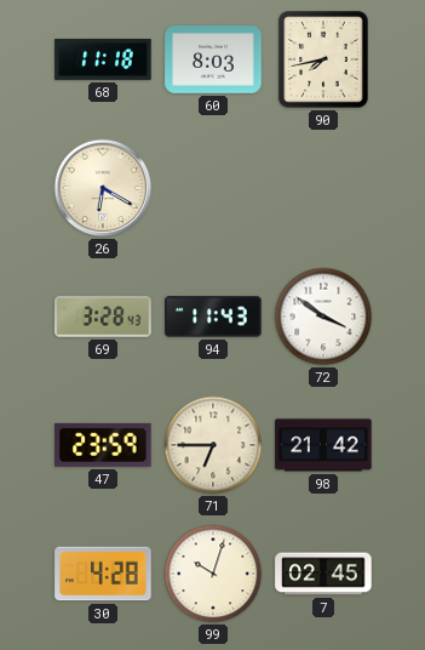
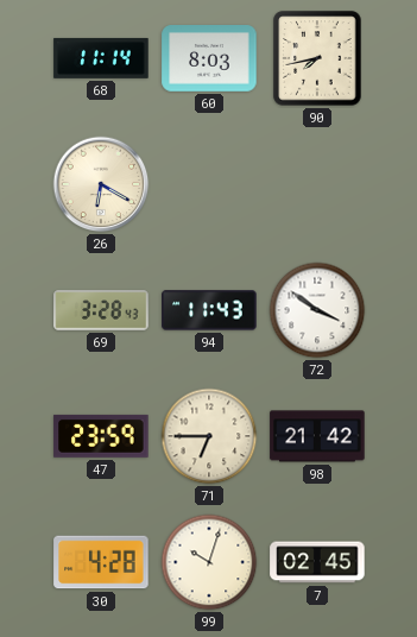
68: 11:18 -> 11:14 (101, 58)
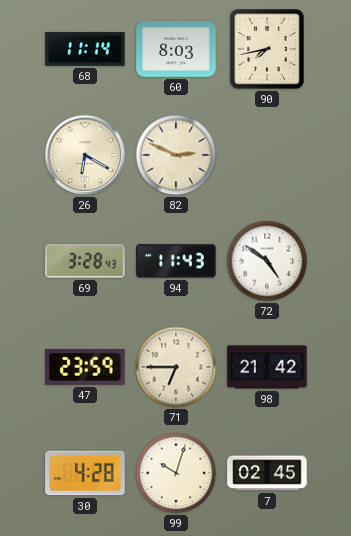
82: none -> 2:49 (176, 155)
72: 3:51 -> 4:51 (267, 261)
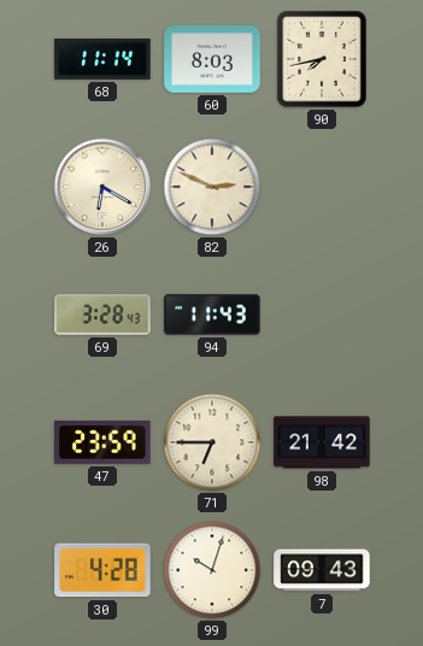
72: 4:51 -> none (267, 261)
7: 02:45 -> 09:43 (322, 570)
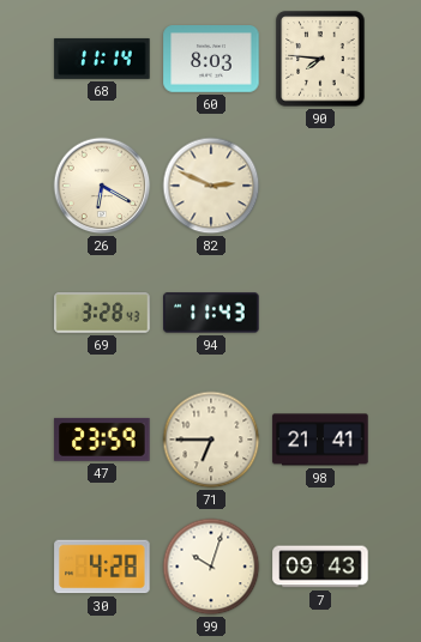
90: 7:43 -> 7:46 (320, 59)
98: 21:42 -> 21:41 (320, 440)
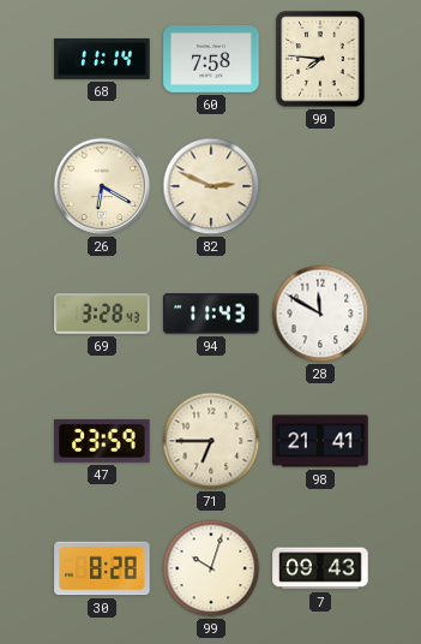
60: 8:03 -> 7:58 (211, 60)
28: none -> 11:50 (320, 314)
30: 4:28 -> 8:28 (102, 568)
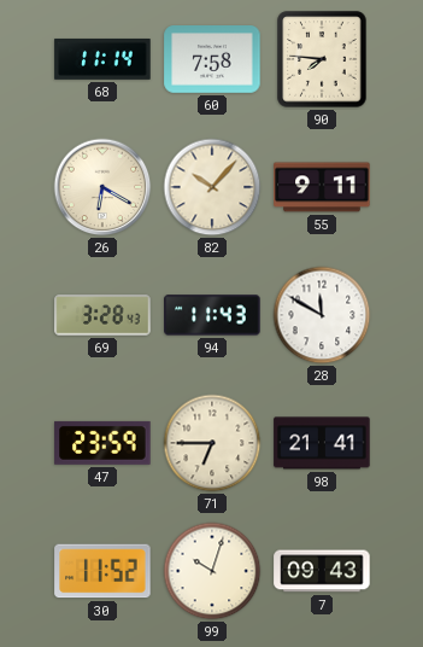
82: 2:49 -> 10:07 (212, 187)
55: none -> 9:11 (322, 187)
30: 8:28 -> 11:52 (102, 571)
